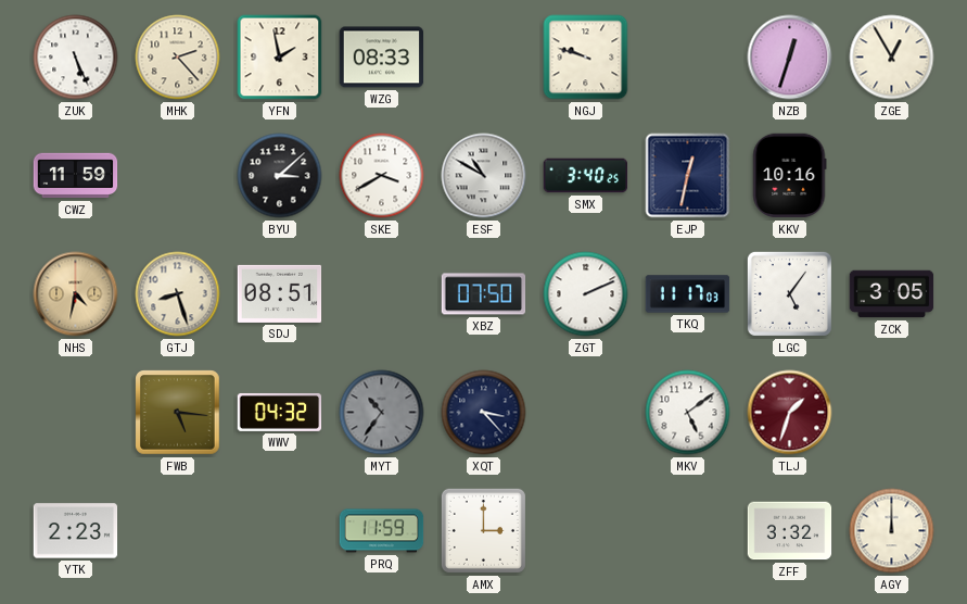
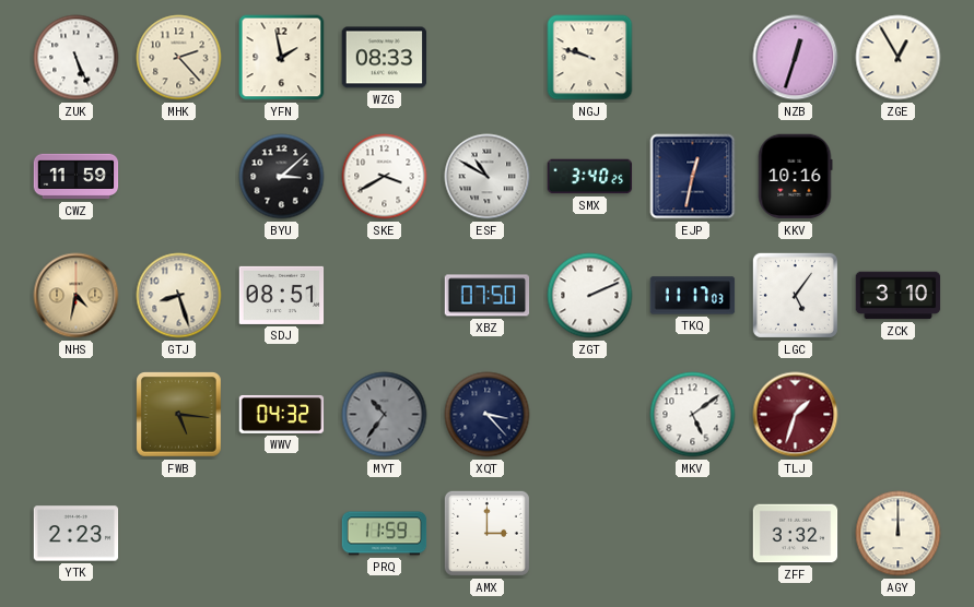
ZCK: 3:05 -> 3:10 (899, 296)
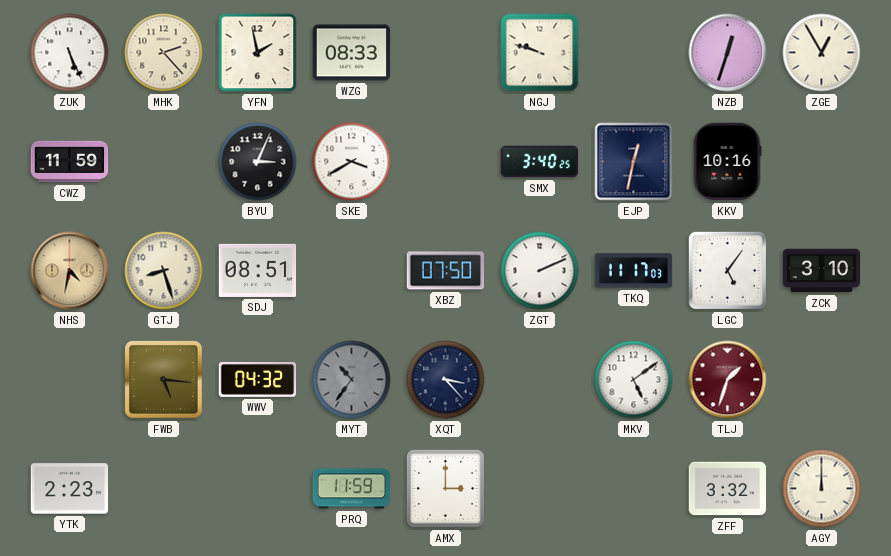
BYU: 3:08 -> 3:04 (258, 162)
ESF: 10:50 -> none (488, 177)
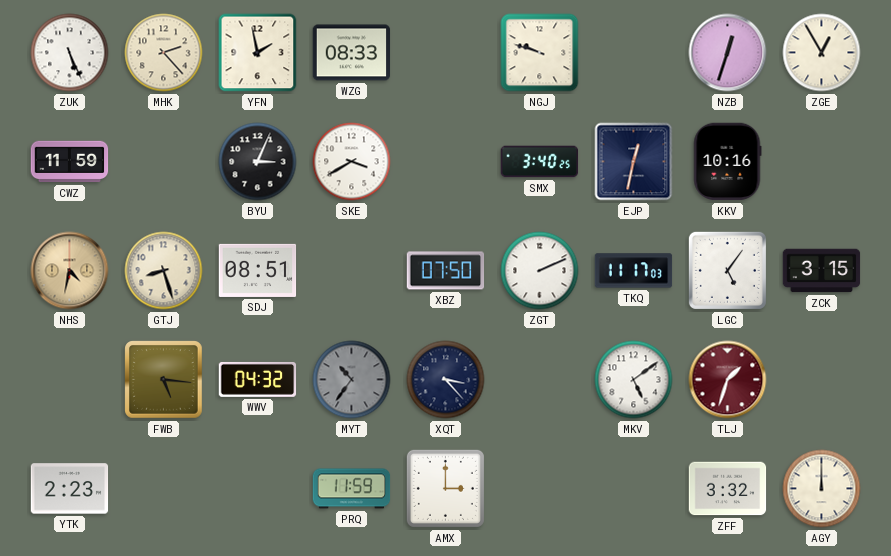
ZCK: 3:10 -> 3:15 (822, 271)
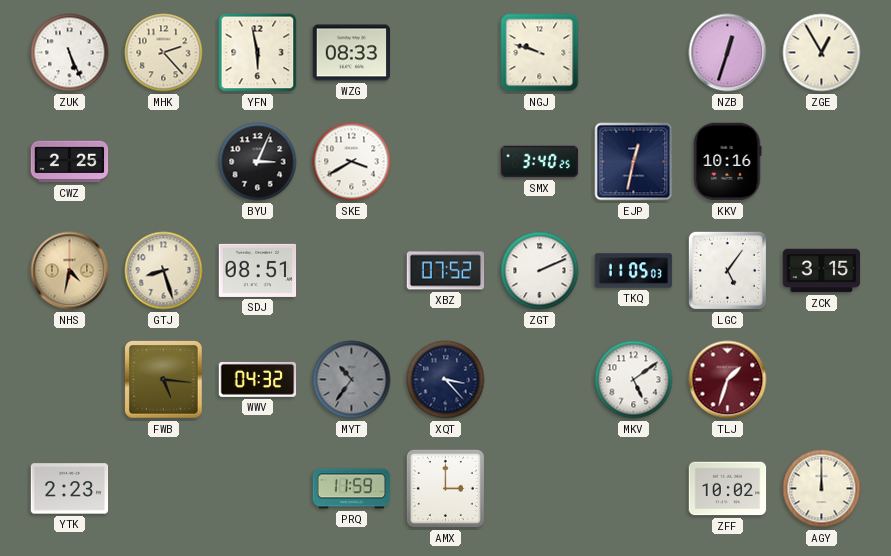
YFN: 1:58 -> 5:58 (258, 53)
CWZ: 11:59 -> 2:25 (70, 162)
XBZ: 07:50 -> 07:52 (446, 271)
TKQ: 11:17 -> 11:05 (634, 271)
ZFF: 3:32 -> 10:02 (728, 489)
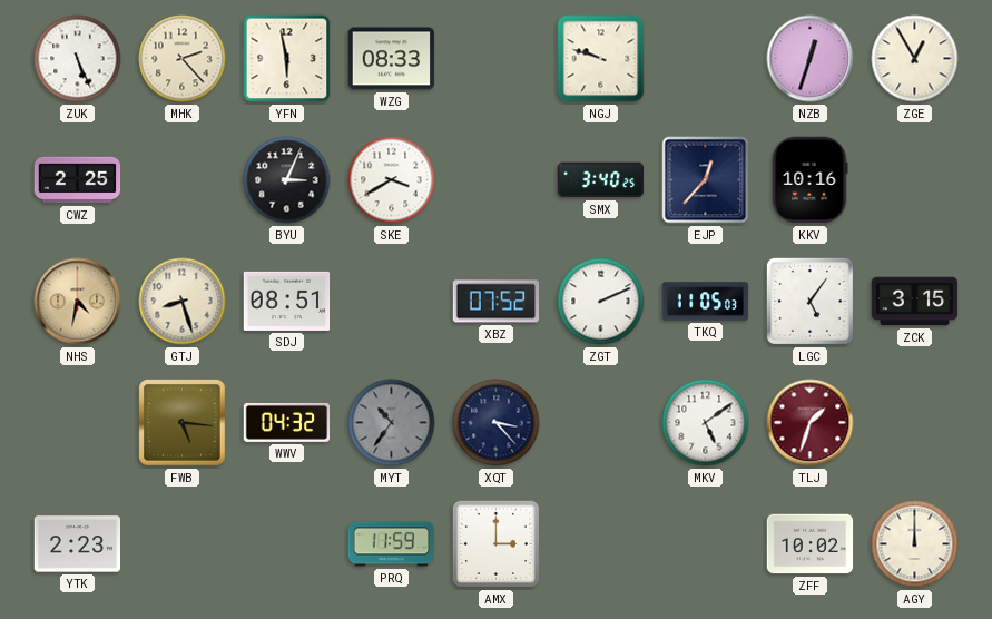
EJP: 12:32 -> 12:37 (706, 180)
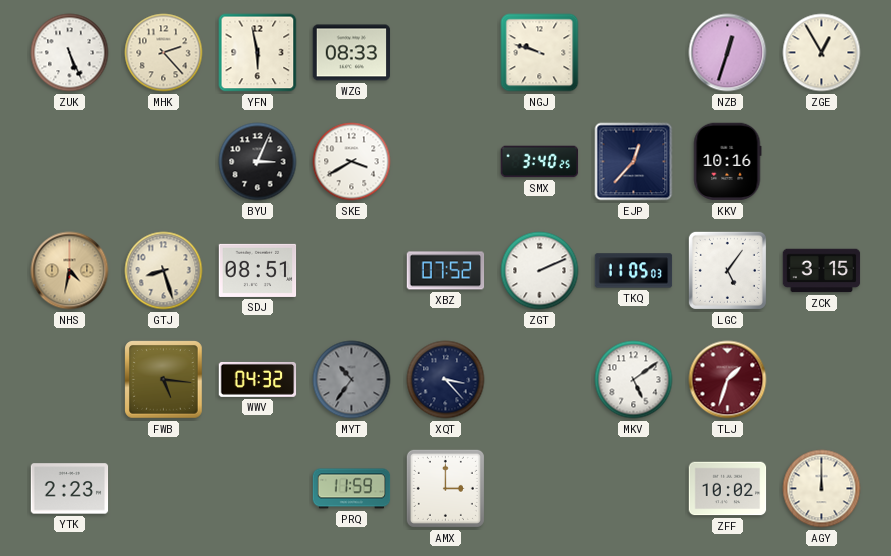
CWZ: 2:25 -> none (78, 180)
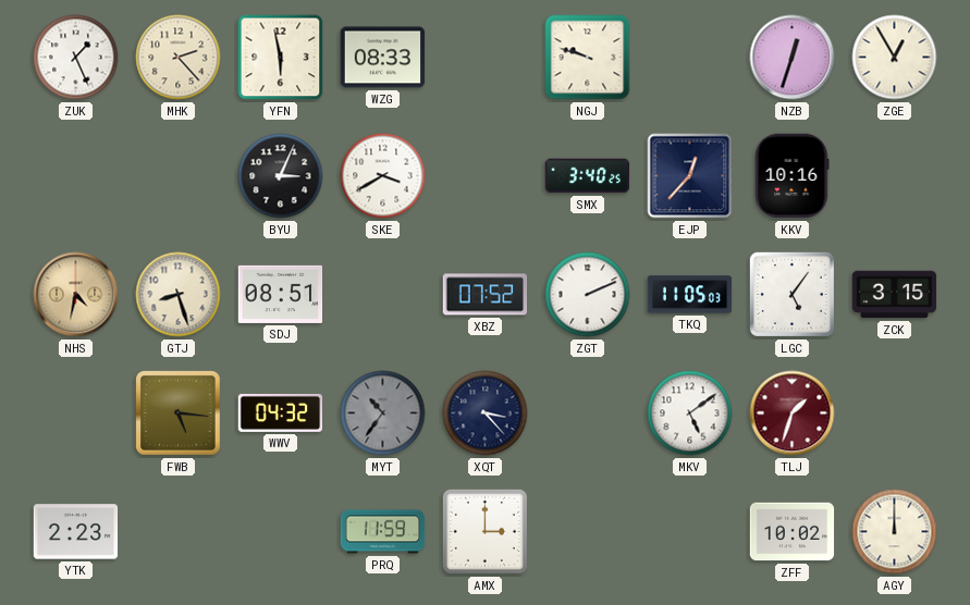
ZUK: 5:26 -> 1:26 (76, 58)
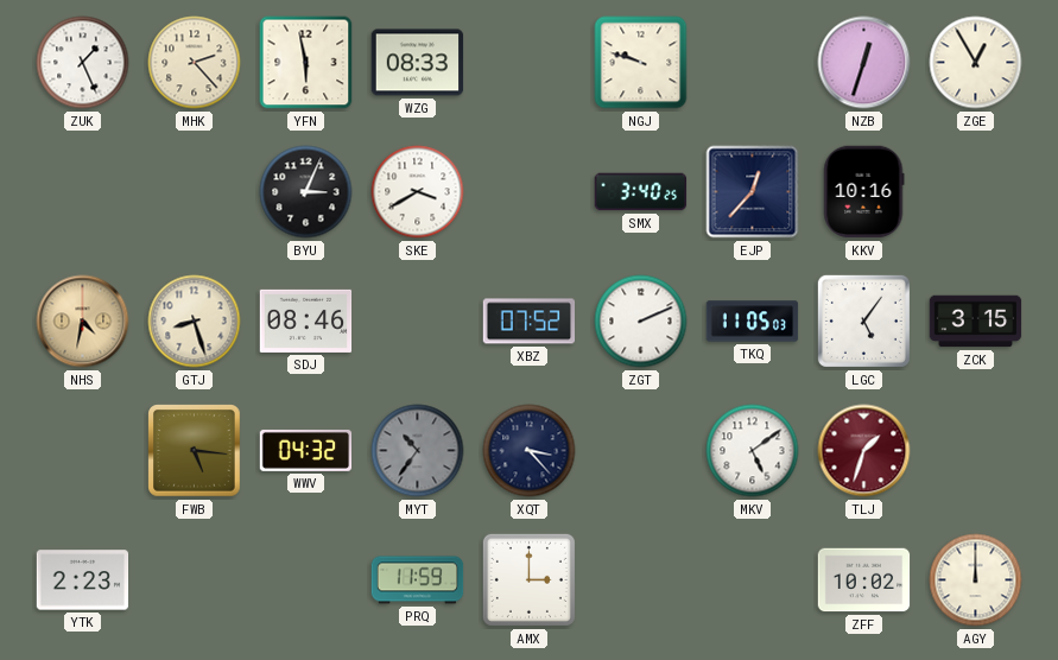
SDJ: 08:51 -> 08:46 (306, 321)
